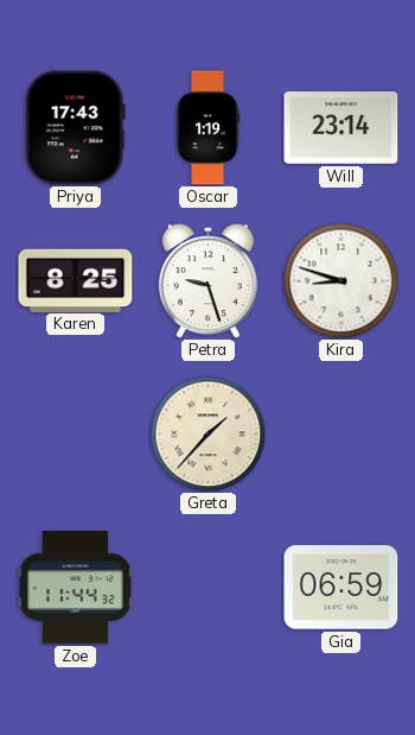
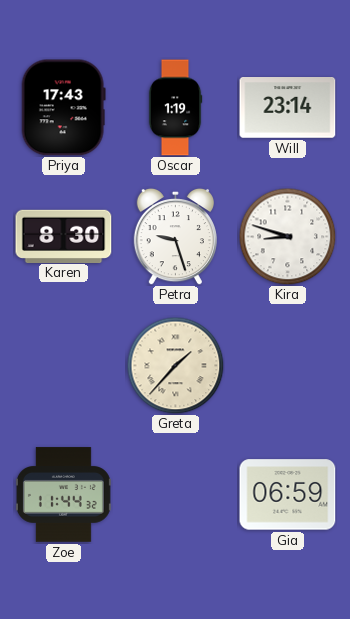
Karen: 8:25 -> 8:30 (64, 236)
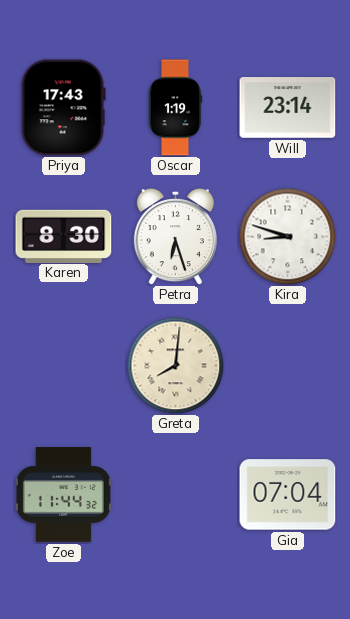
Petra: 9:27 -> 6:27 (175, 236)
Greta: 1:37 -> 8:01 (175, 365)
Gia: 06:59 -> 07:04 (288, 495)
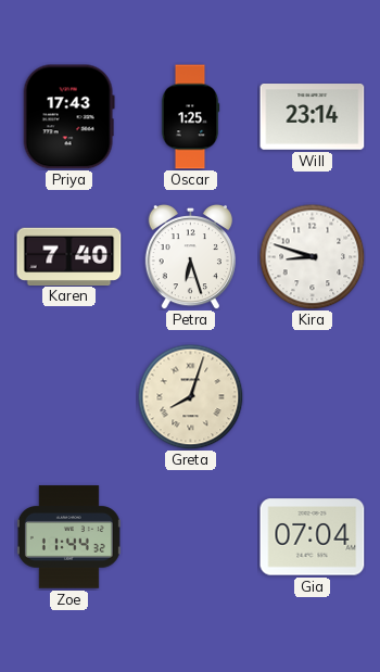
Oscar: 1:19 -> 1:25 (190, 117)
Karen: 8:30 -> 7:40 (69, 256)
Greta: 8:01 -> 8:03 (190, 396)
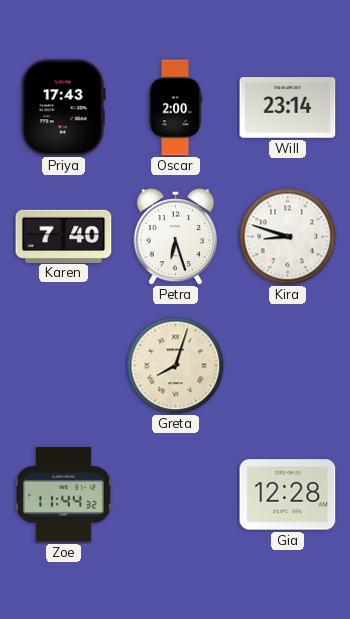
Oscar: 1:25 -> 2:00 (175, 108)
Gia: 07:04 -> 12:28 (288, 495)
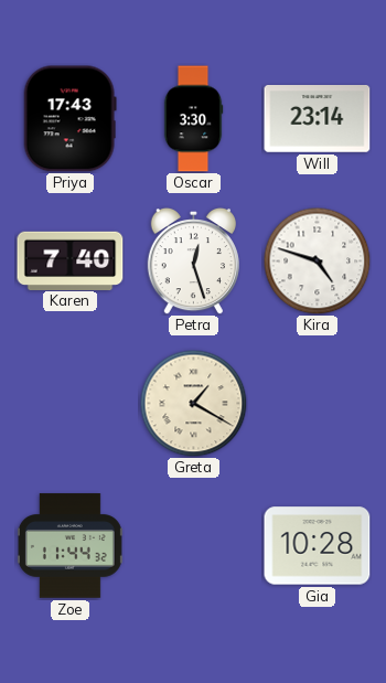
Oscar: 2:00 -> 3:30 (193, 119)
Petra: 6:27 -> 12:27 (193, 260)
Kira: 8:48 -> 4:48 (317, 260)
Greta: 8:03 -> 1:20 (193, 403)
Gia: 12:28 -> 10:28 (318, 546)
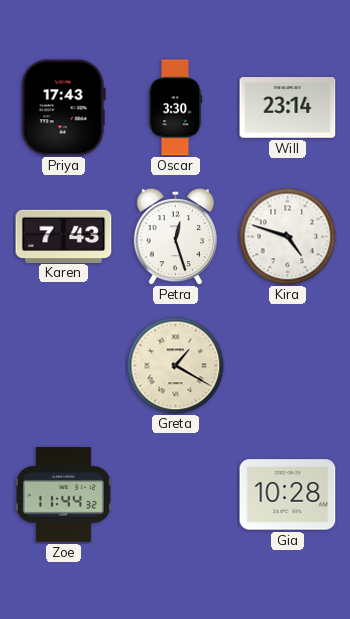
Karen: 7:40 -> 7:43 (64, 236)
